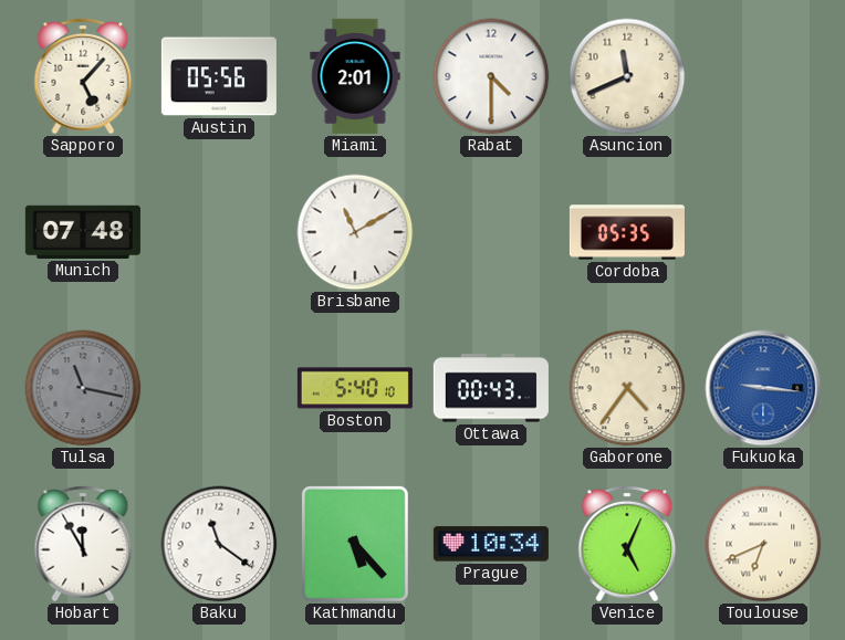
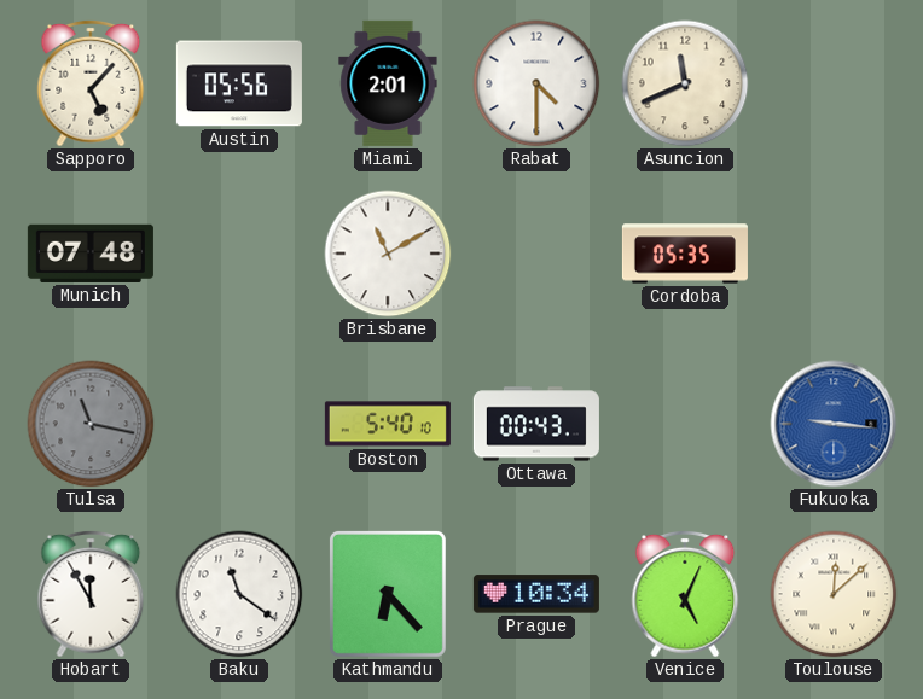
Gaborone: 4:36 -> none (627, 388)
Kathmandu: 5:23 -> 6:23 (388, 594)
Toulouse: 6:41 -> 12:08 (834, 594)
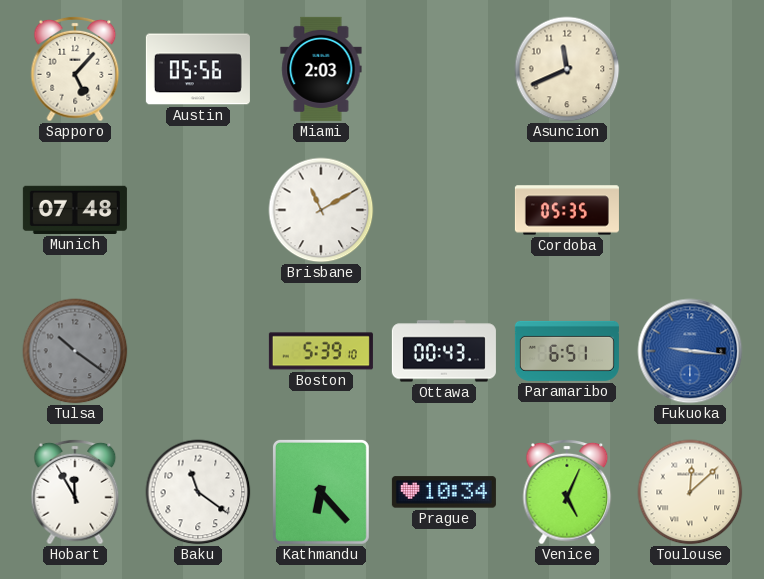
Miami: 2:01 -> 2:03 (321, 69)
Rabat: 4:30 -> none (536, 83)
Tulsa: 11:17 -> 10:21 (75, 351)
Boston: 5:40 -> 5:39 (321, 351)
Paramaribo: none -> 6:51 (567, 351)
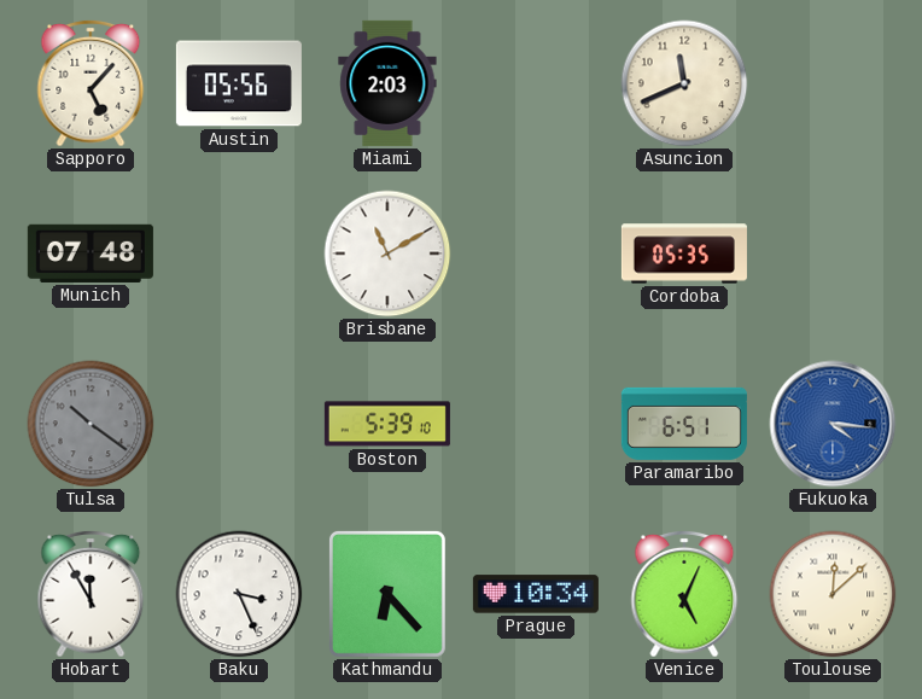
Ottawa: 00:43 -> none (444, 351)
Fukuoka: 9:16 -> 4:16 (833, 424)
Baku: 11:21 -> 3:26 (239, 594)
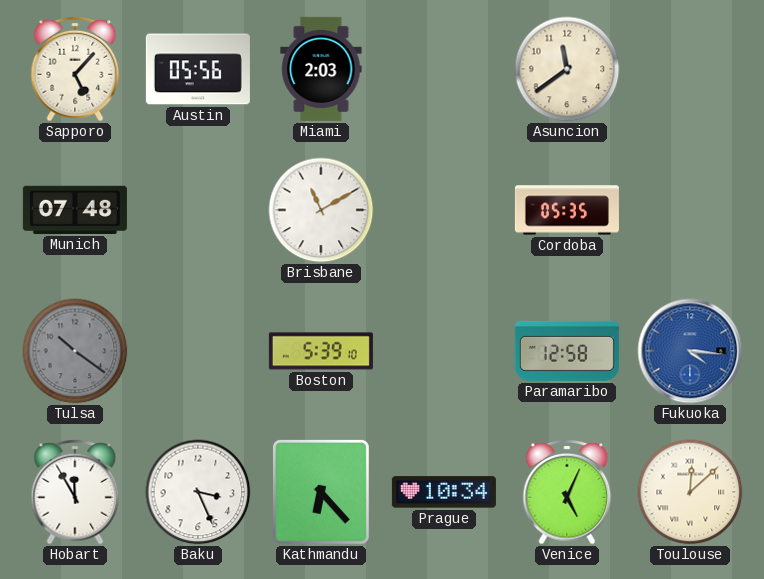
Asuncion: 11:41 -> 11:39 (567, 69)
Paramaribo: 6:51 -> 12:58 (567, 351)
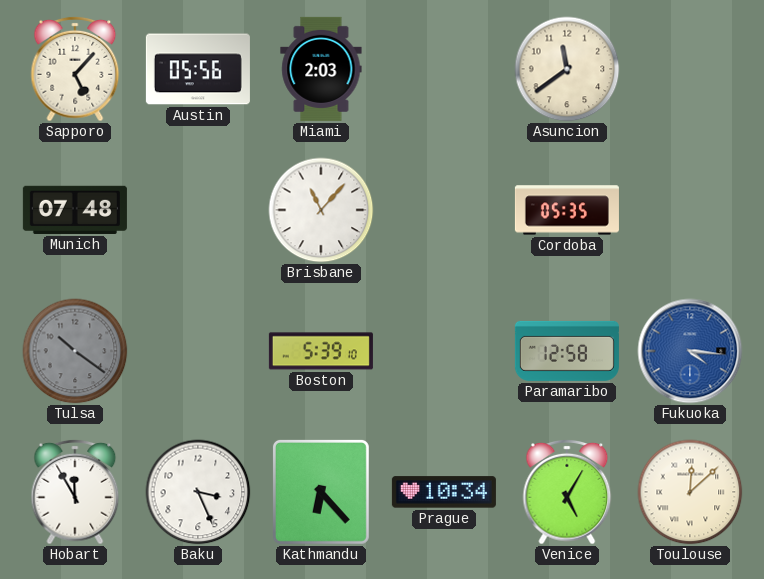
Brisbane: 11:10 -> 11:07 (321, 210)
Venice: 5:04 -> 5:05 (567, 492)
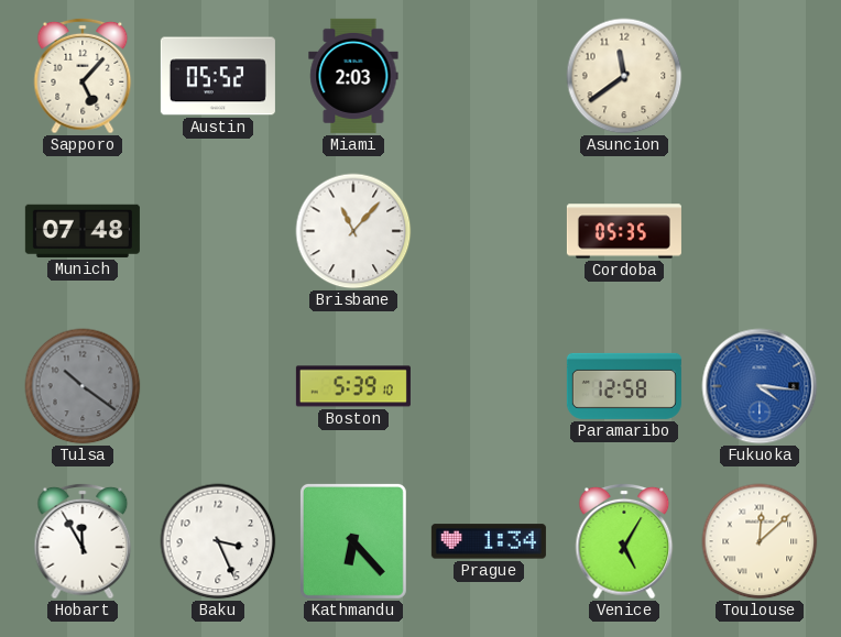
Austin: 05:56 -> 05:52 (218, 76)
Prague: 10:34 -> 1:34 (489, 541)
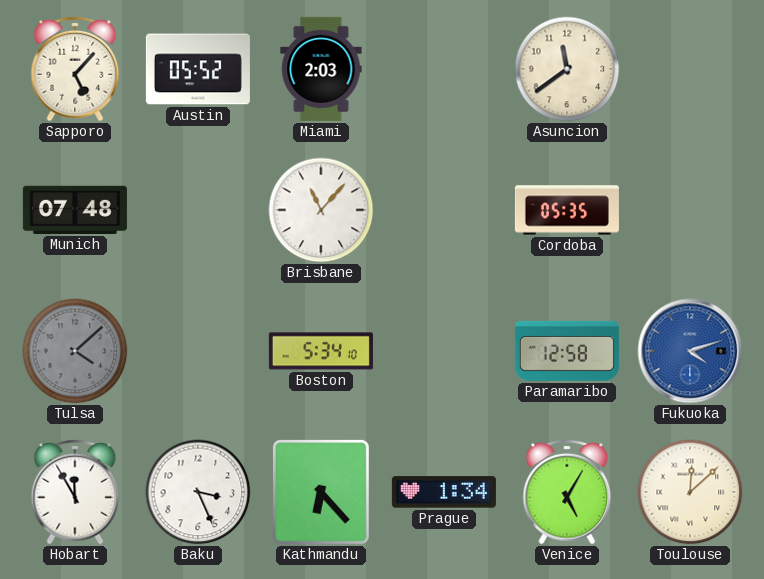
Tulsa: 10:21 -> 4:08 (75, 351)
Boston: 5:39 -> 5:34 (321, 351)
Fukuoka: 4:16 -> 4:12 (690, 351)
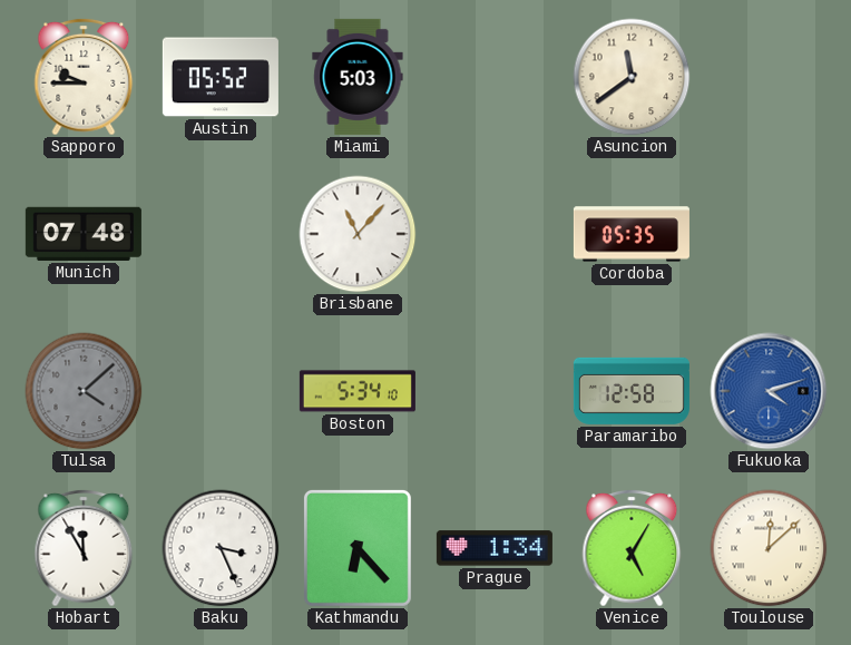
Sapporo: 5:07 -> 9:45 (84, 77)
Miami: 2:03 -> 5:03 (358, 77)
